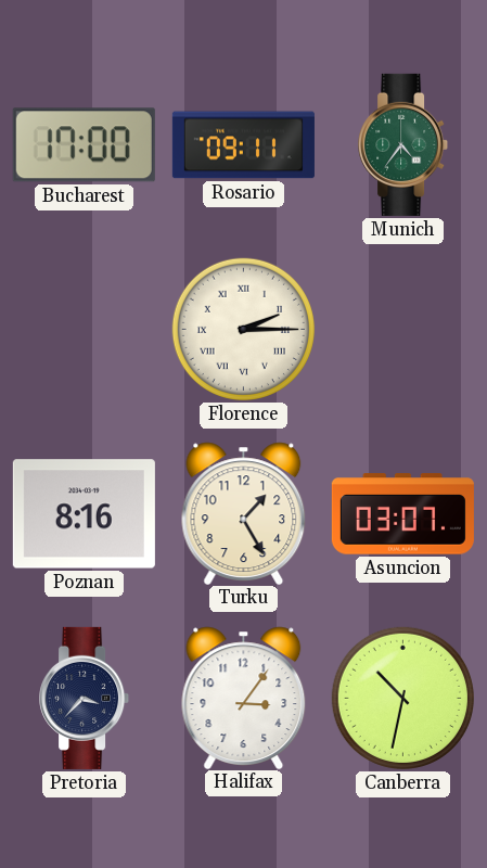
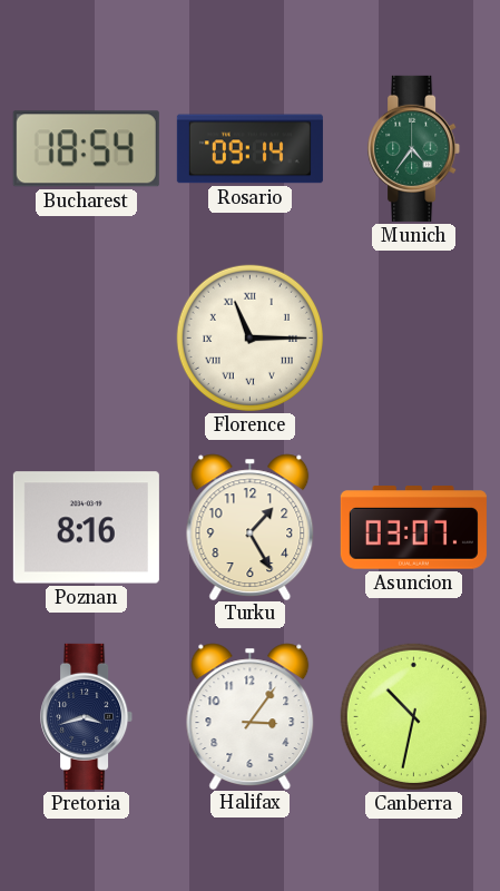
Bucharest: 17:00 -> 18:54 (86, 149)
Rosario: 09:11 -> 09:14 (249, 149)
Florence: 2:15 -> 11:15 (249, 337)
Pretoria: 3:37 -> 3:42 (87, 716)
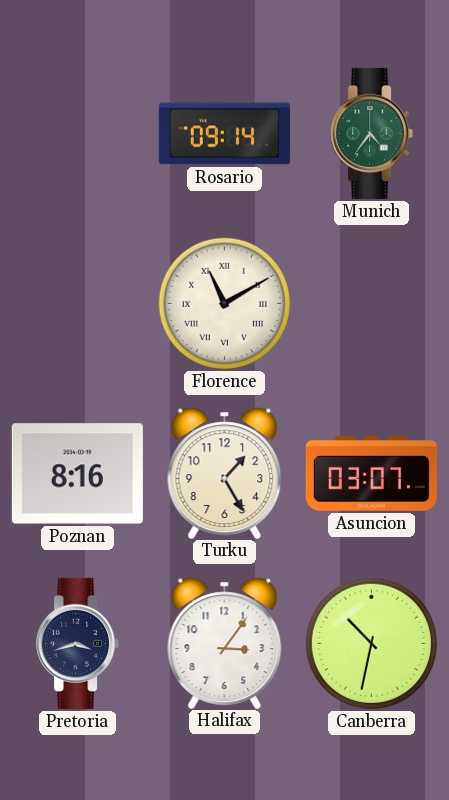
Bucharest: 18:54 -> none (86, 149)
Florence: 11:15 -> 11:10 (224, 303)
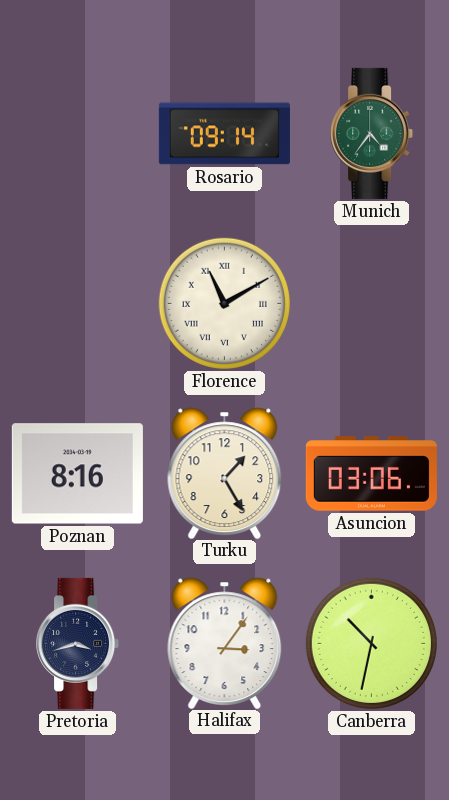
Asuncion: 03:07 -> 03:06 (371, 474)
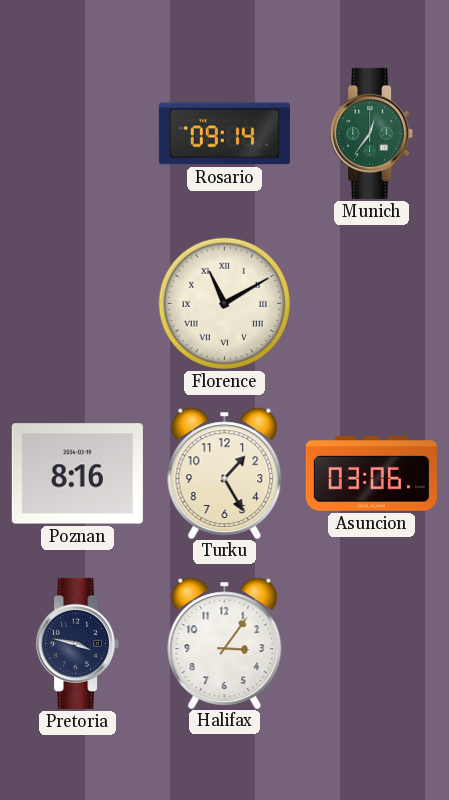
Munich: 4:36 -> 12:36 (372, 133)
Pretoria: 3:42 -> 3:47 (78, 643)
Canberra: 10:32 -> none (371, 643)
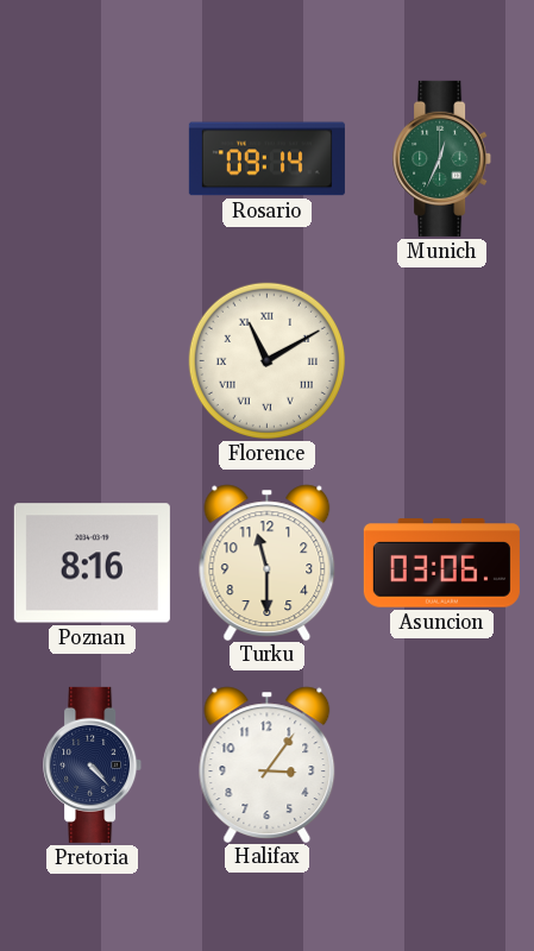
Munich: 12:36 -> 12:34 (442, 158)
Turku: 1:25 -> 11:30 (268, 562)
Pretoria: 3:47 -> 4:23 (93, 764)
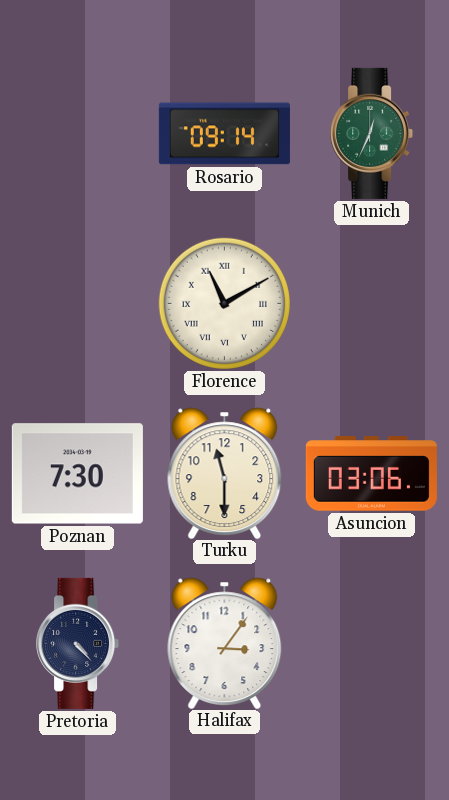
Poznan: 8:16 -> 7:30 (77, 474)
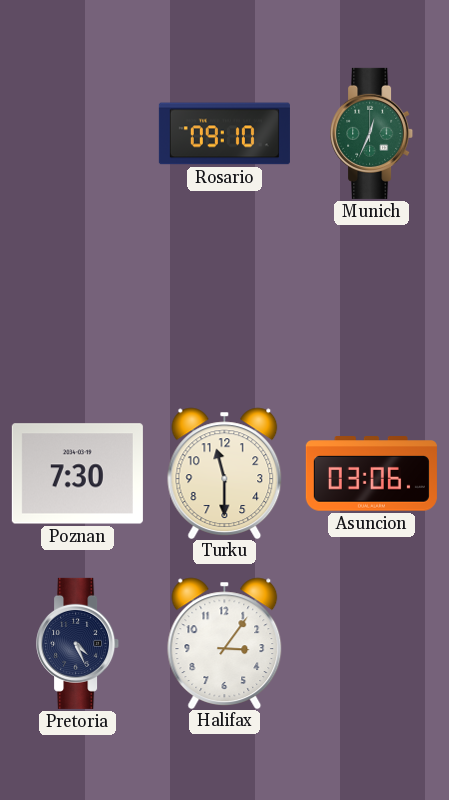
Rosario: 09:14 -> 09:10 (224, 134)
Florence: 11:10 -> none (224, 303)
Pretoria: 4:23 -> 4:26 (78, 643)
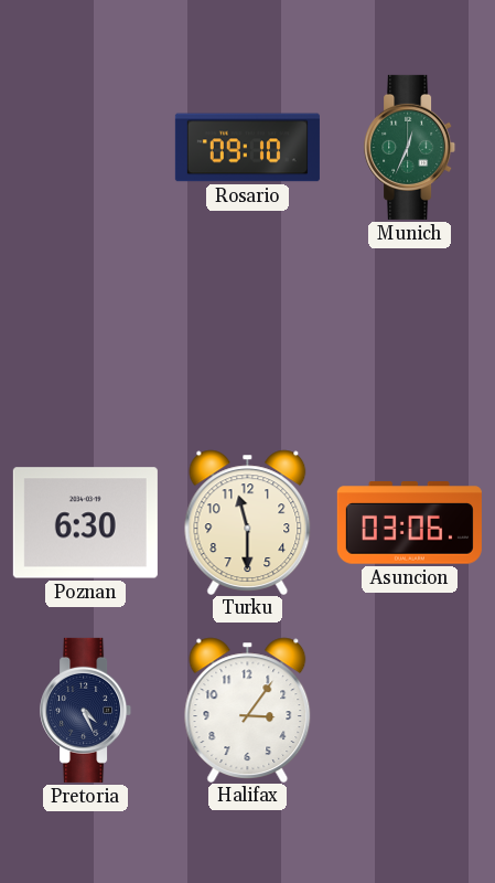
Poznan: 7:30 -> 6:30 (85, 523)
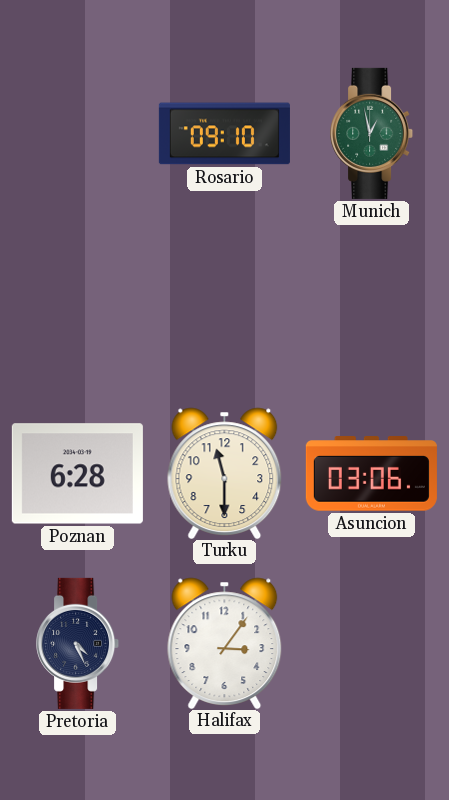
Munich: 12:34 -> 12:58 (372, 133)
Poznan: 6:30 -> 6:28 (77, 474)
